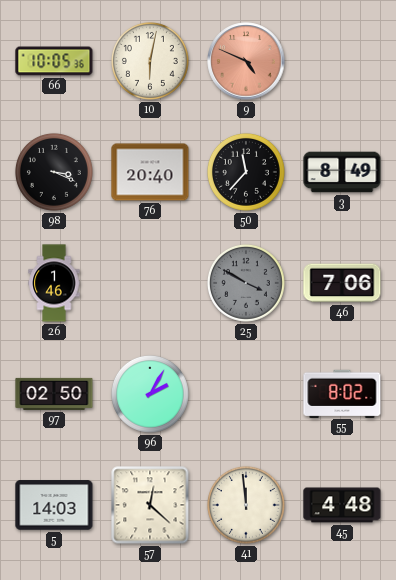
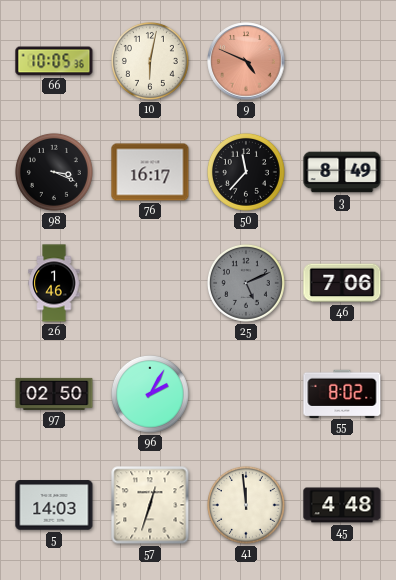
76: 20:40 -> 16:17 (150, 172)
25: 3:50 -> 5:11 (246, 283)
57: 12:22 -> 12:33 (150, 505)
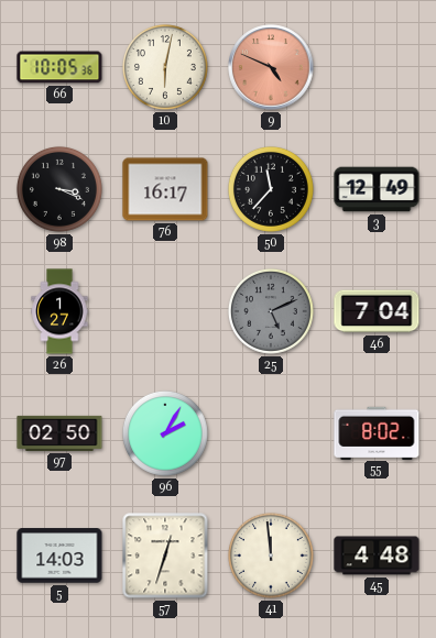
3: 8:49 -> 12:49 (377, 189)
26: 1:46 -> 1:27 (59, 311)
46: 7:06 -> 7:04 (377, 311)
